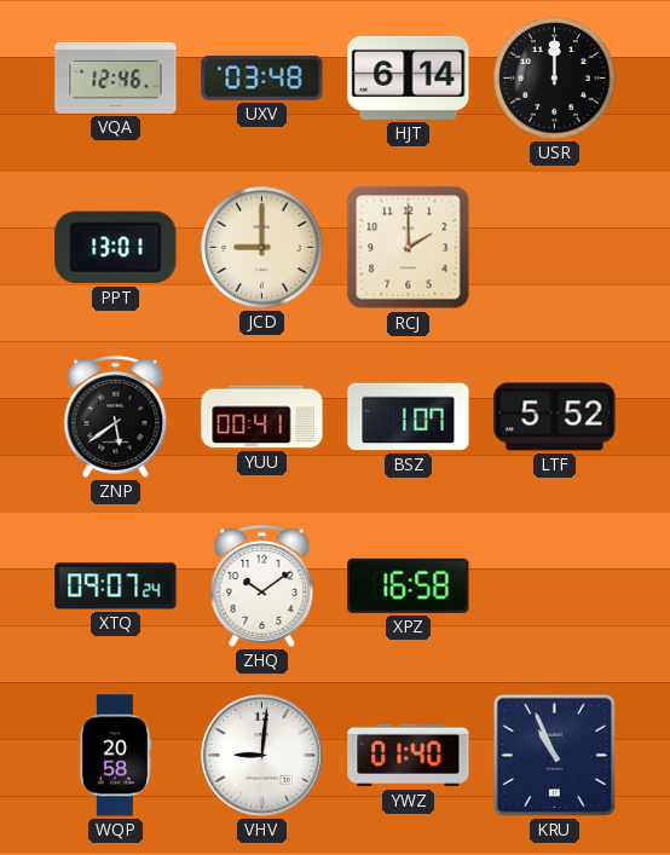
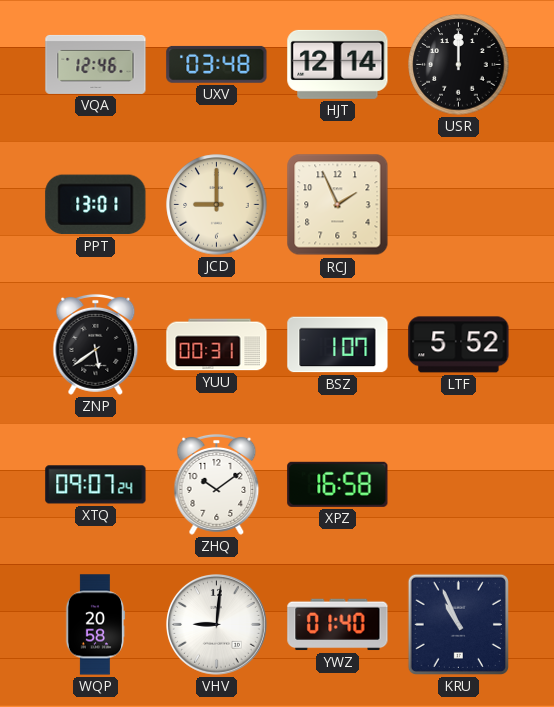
HJT: 6:14 -> 12:14 (338, 64)
RCJ: 2:00 -> 1:56 (338, 205)
YUU: 00:41 -> 00:31 (217, 345)
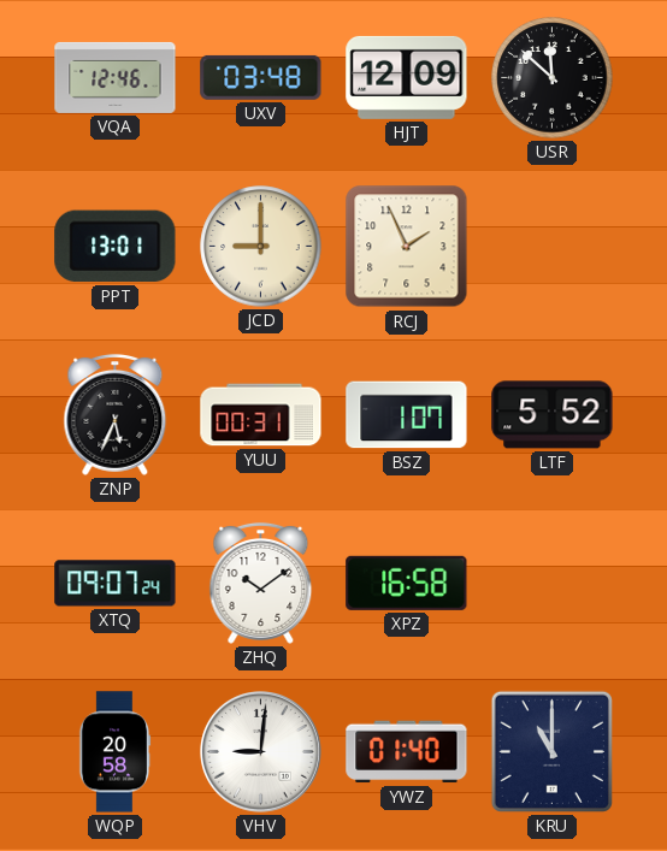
HJT: 12:14 -> 12:09 (407, 77)
USR: 12:00 -> 11:52 (553, 78)
ZNP: 5:39 -> 5:34 (116, 414)
KRU: 10:56 -> 11:00 (551, 751)
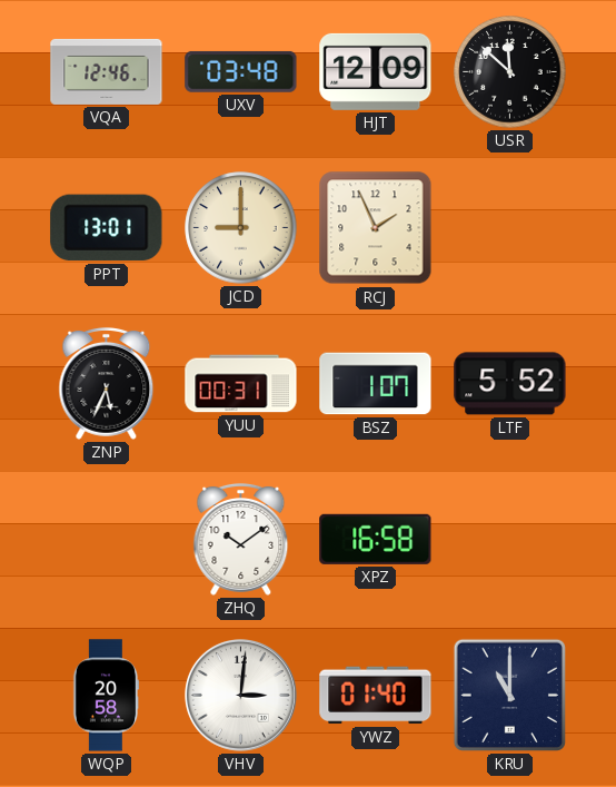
XTQ: 09:07 -> none (116, 584)
VHV: 9:01 -> 3:01 (241, 696)
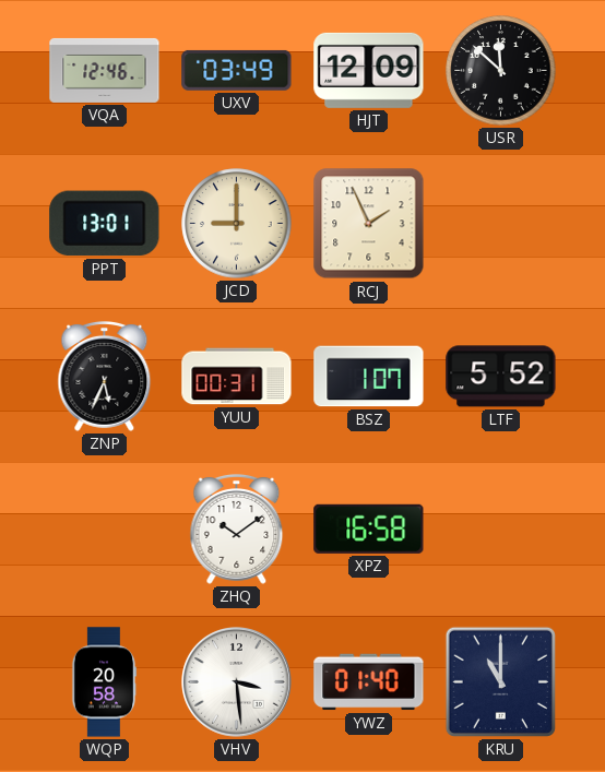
UXV: 03:48 -> 03:49 (237, 70)
VHV: 3:01 -> 3:29 (237, 682)
